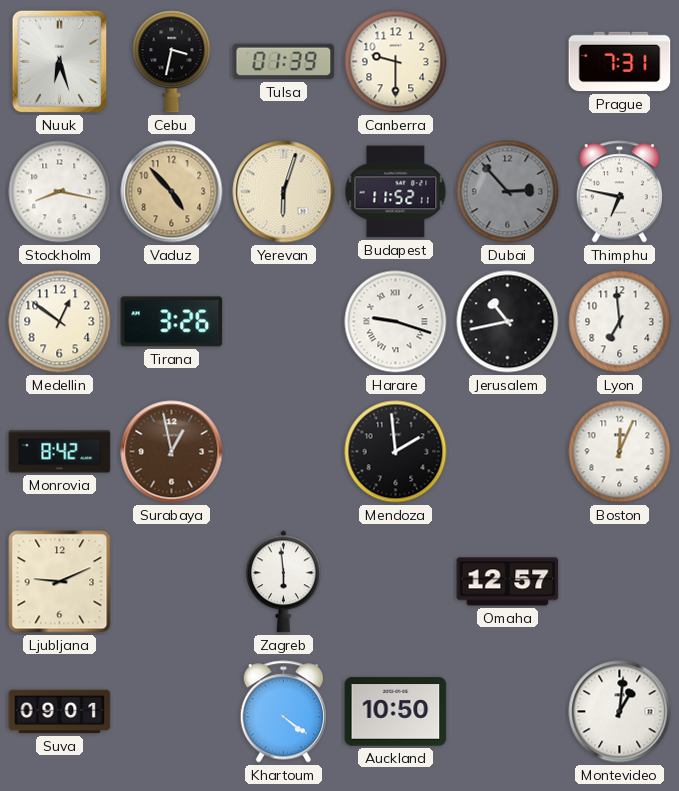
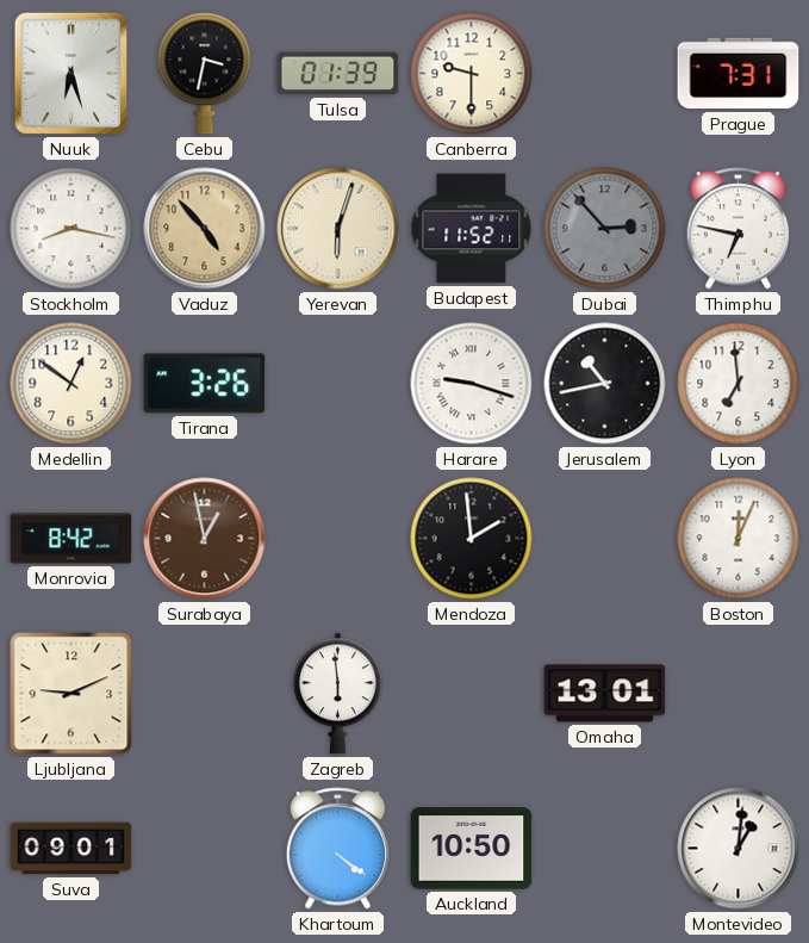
Omaha: 12:57 -> 13:01 (605, 694)
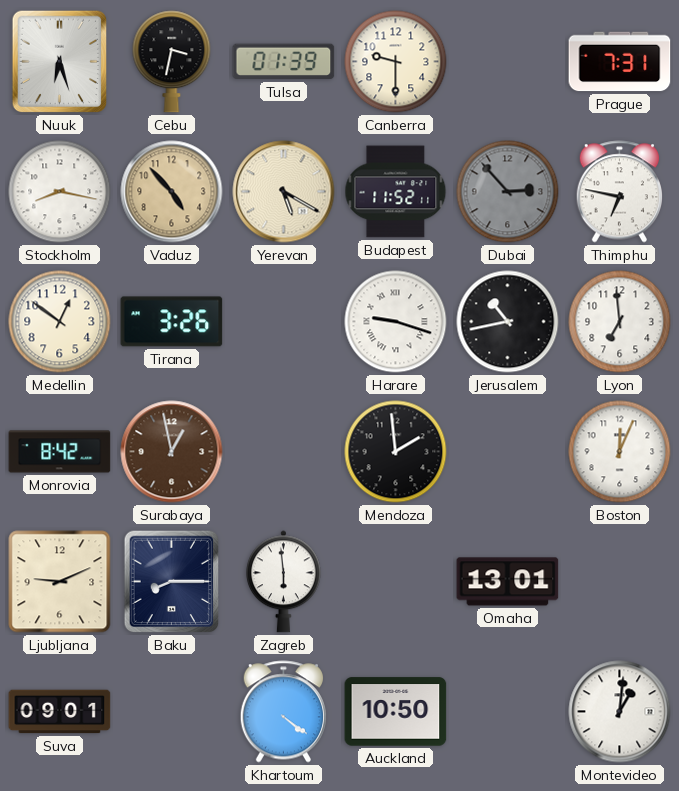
Yerevan: 6:03 -> 5:20 (284, 192)
Baku: none -> 8:15 (172, 582)
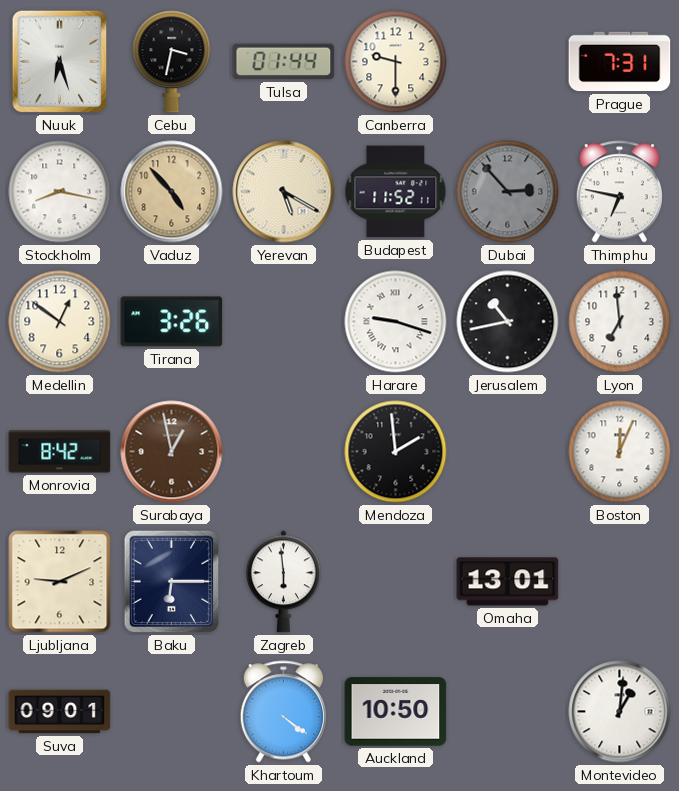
Tulsa: 01:39 -> 01:44 (284, 62)
Baku: 8:15 -> 6:15 (172, 582)
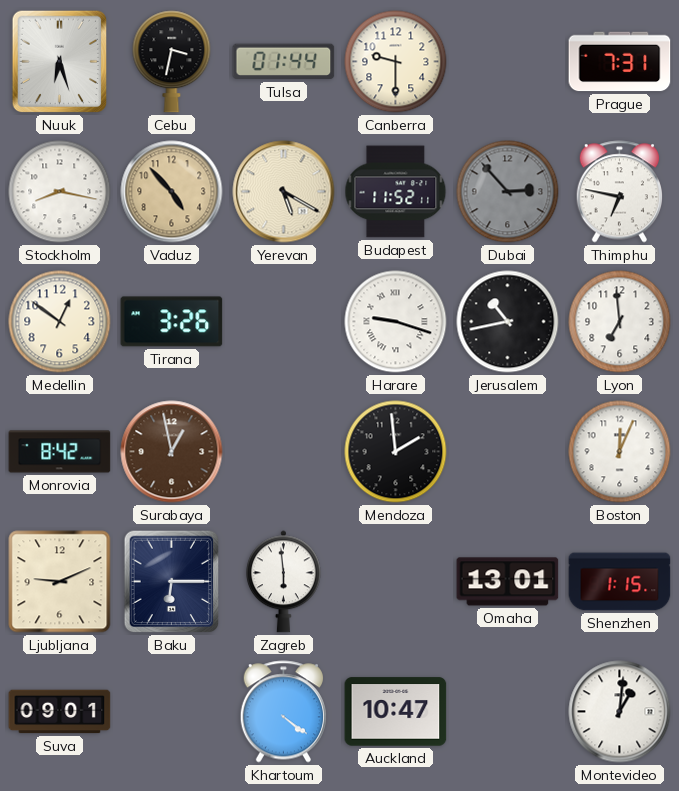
Shenzhen: none -> 1:15 (620, 582)
Auckland: 10:50 -> 10:47 (396, 712)
